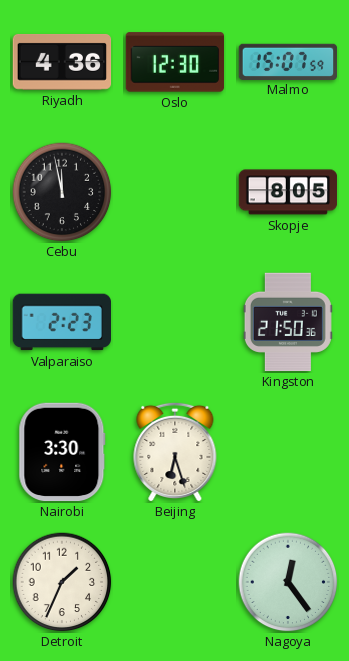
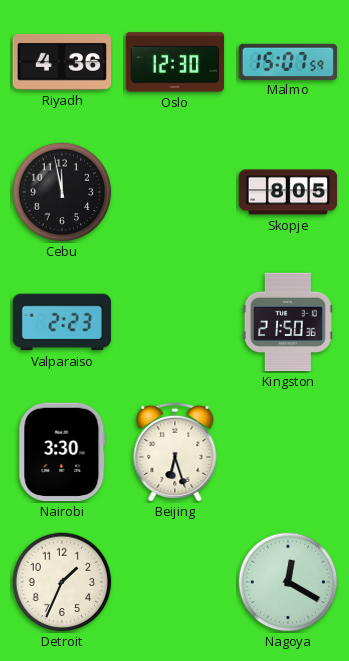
Nagoya: 12:24 -> 12:20 (288, 582)
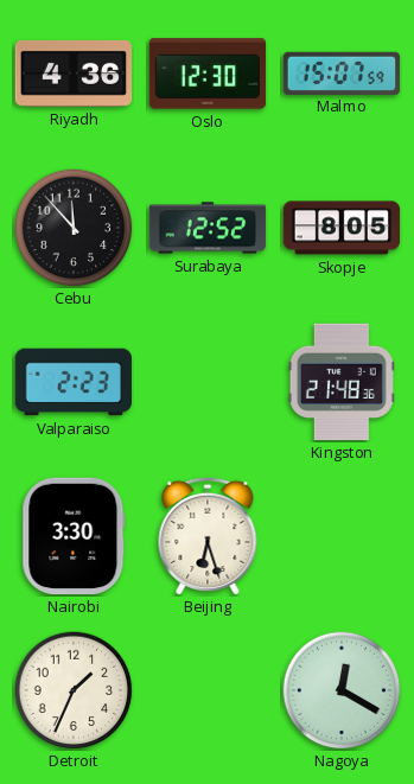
Cebu: 11:58 -> 11:53 (74, 228)
Surabaya: none -> 12:52 (208, 228)
Kingston: 21:50 -> 21:48 (342, 382)
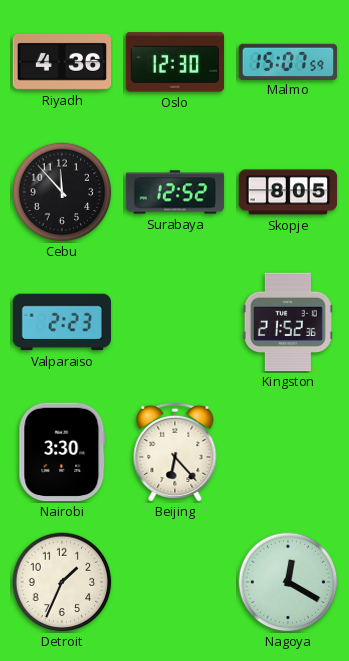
Kingston: 21:48 -> 21:52 (288, 322)
Beijing: 6:27 -> 6:23 (175, 451)
